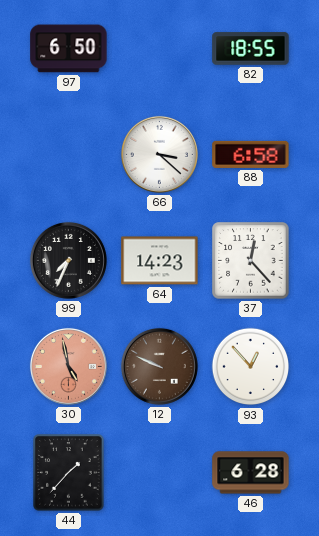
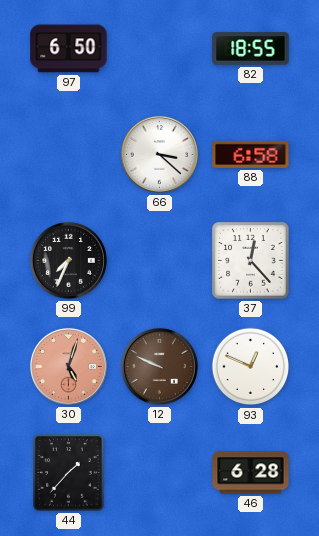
64: 14:23 -> none (160, 261)
30: 4:58 -> 5:03 (68, 366)
93: 12:53 -> 12:49 (251, 367)
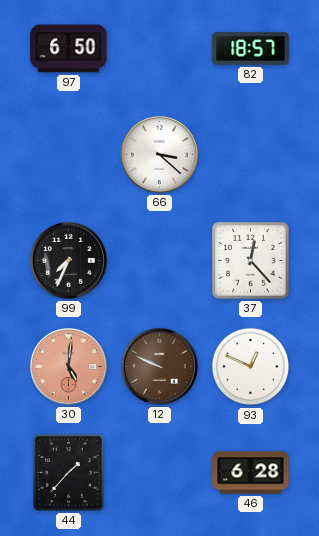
82: 18:55 -> 18:57 (251, 49)
88: 6:58 -> none (251, 154)
30: 5:03 -> 5:01 (68, 366)
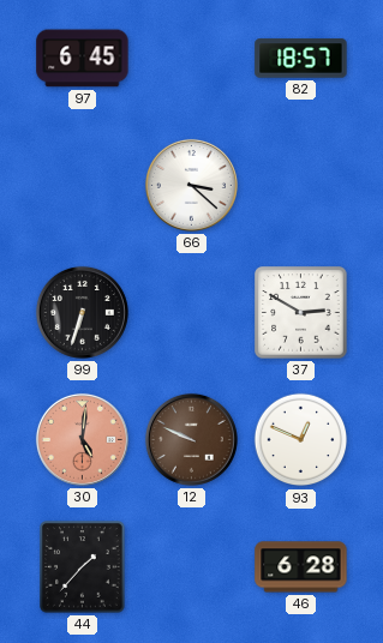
97: 6:50 -> 6:45 (83, 59)
99: 7:34 -> 6:33 (82, 312)
37: 12:23 -> 2:50 (301, 313)
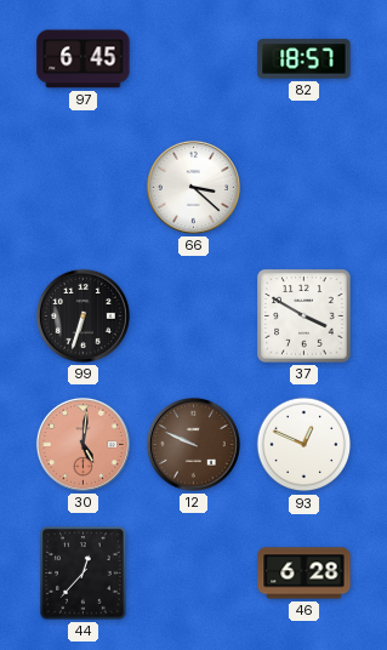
37: 2:50 -> 3:50 (305, 317)
44: 1:37 -> 12:37 (84, 574)
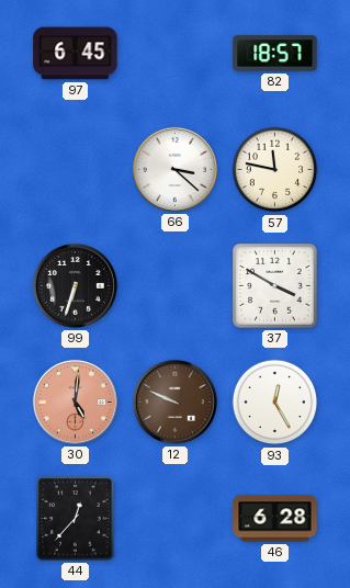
57: none -> 11:47 (275, 170)
93: 12:49 -> 12:25 (275, 403)
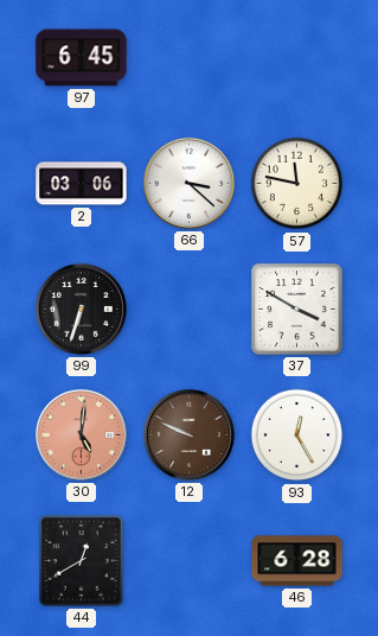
82: 18:57 -> none (275, 54)
2: none -> 03:06 (82, 184)
44: 12:37 -> 12:40 (82, 561)
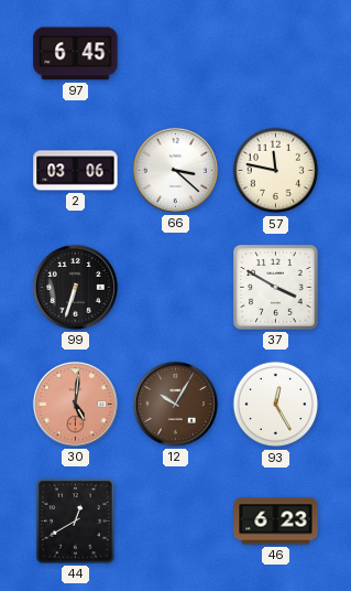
12: 9:49 -> 10:05 (175, 404)
46: 6:28 -> 6:23 (276, 522)
